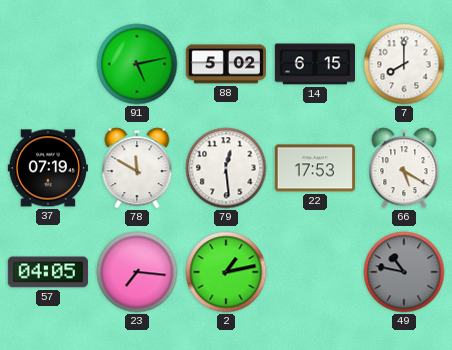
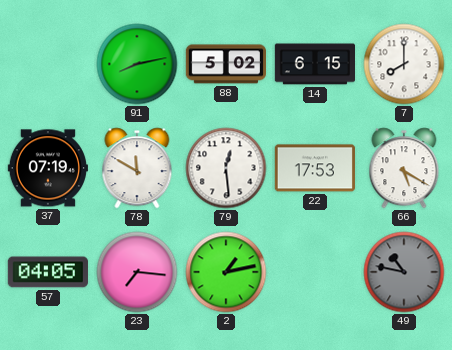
91: 5:13 -> 8:13 (137, 64)
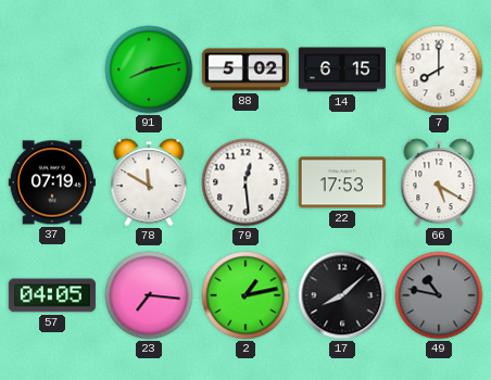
17: none -> 8:08 (342, 295)
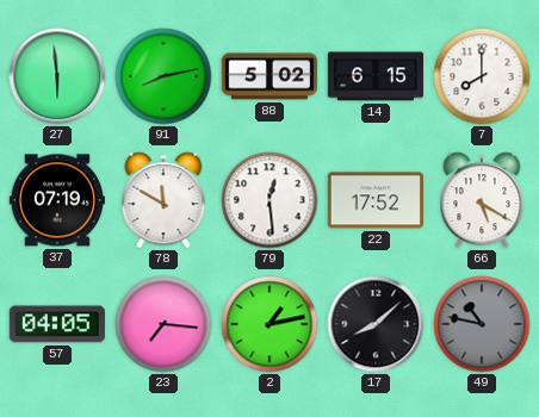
27: none -> 5:59 (57, 76)
22: 17:53 -> 17:52 (376, 200)
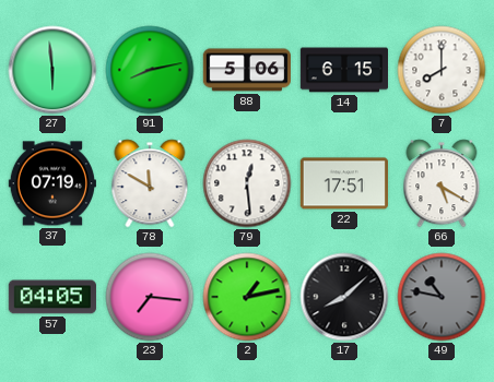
88: 5:02 -> 5:06 (246, 70)
22: 17:52 -> 17:51 (344, 183)
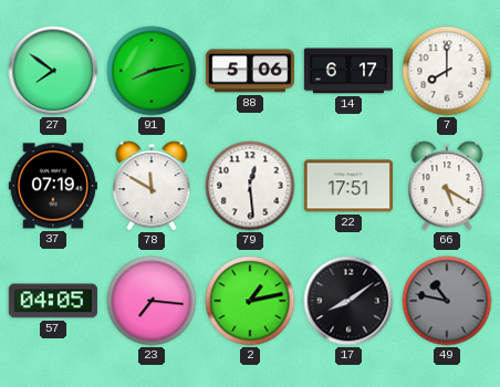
27: 5:59 -> 7:51 (53, 71)
14: 6:15 -> 6:17 (347, 71)
17: 8:08 -> 8:09 (348, 301)
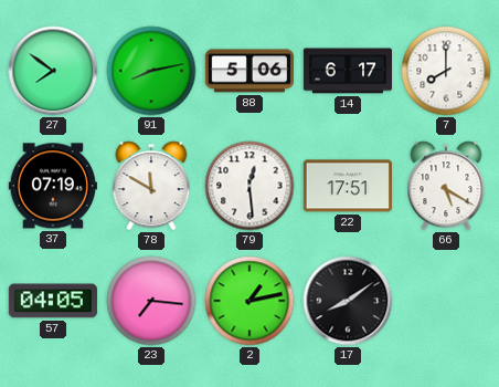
49: 10:47 -> none (447, 301)
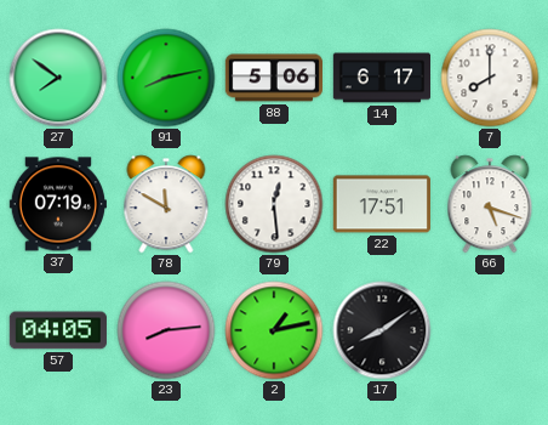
66: 5:20 -> 5:18 (490, 204)
23: 7:16 -> 8:14 (166, 330)
